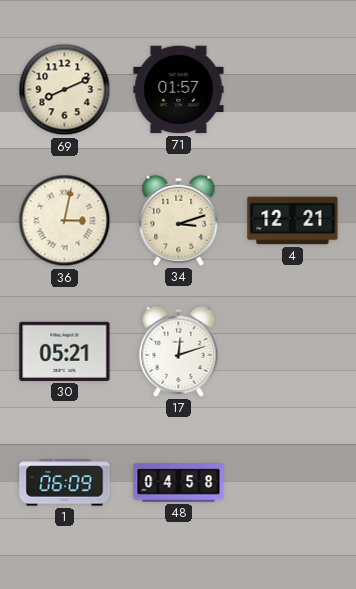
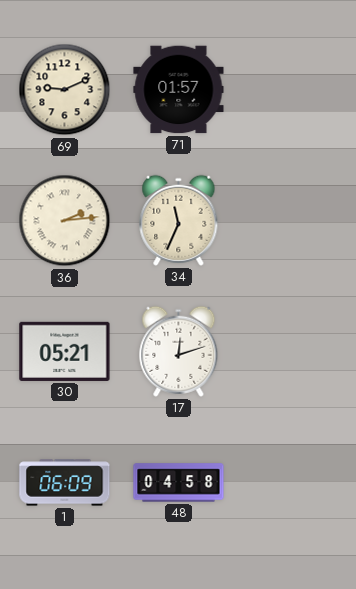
69: 8:11 -> 9:11 (65, 90)
36: 3:02 -> 2:14 (65, 221)
34: 3:12 -> 11:34 (179, 220)
4: 12:21 -> none (293, 221)
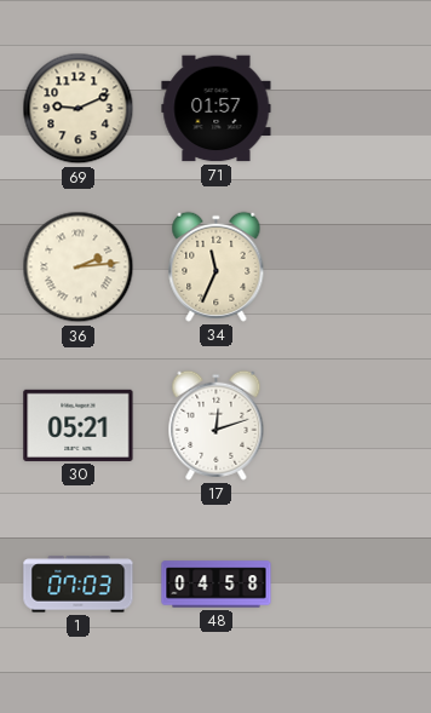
1: 06:09 -> 07:03 (79, 585)
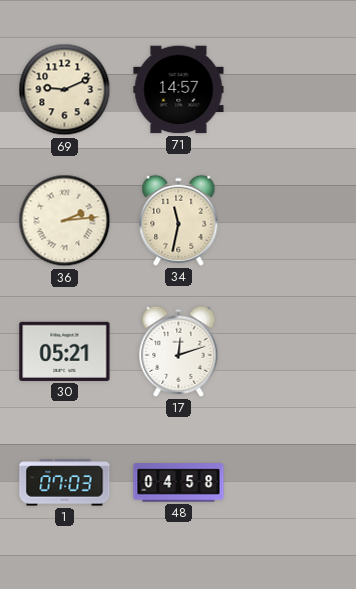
71: 01:57 -> 14:57 (179, 90)
34: 11:34 -> 11:32 (179, 220)
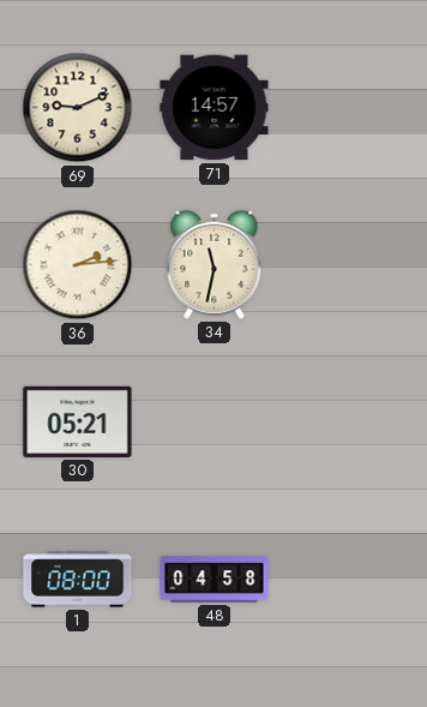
17: 12:12 -> none (179, 351)
1: 07:03 -> 08:00 (78, 580)
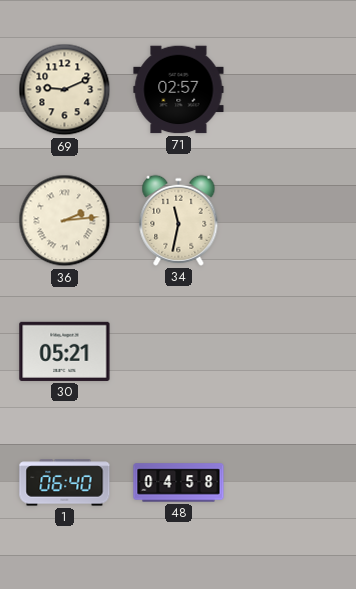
71: 14:57 -> 02:57 (179, 90)
1: 08:00 -> 06:40 (65, 483)
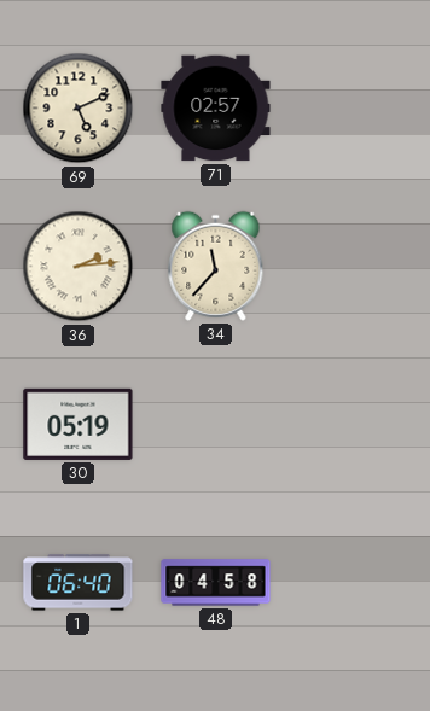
69: 9:11 -> 5:11 (79, 109)
34: 11:32 -> 11:37 (216, 266)
30: 05:21 -> 05:19 (79, 424)
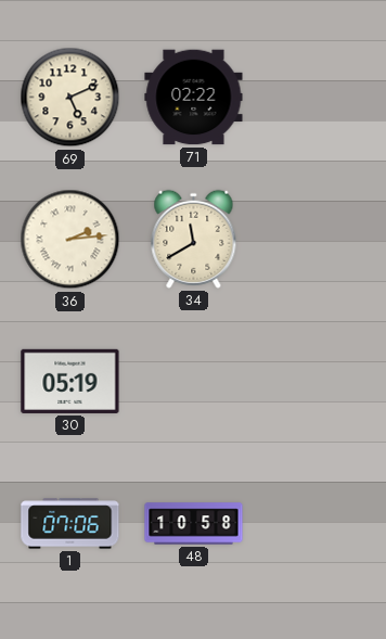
71: 02:57 -> 02:22 (194, 98)
34: 11:37 -> 11:40 (194, 239)
1: 06:40 -> 07:06 (70, 524)
48: 04:58 -> 10:58 (194, 524)
